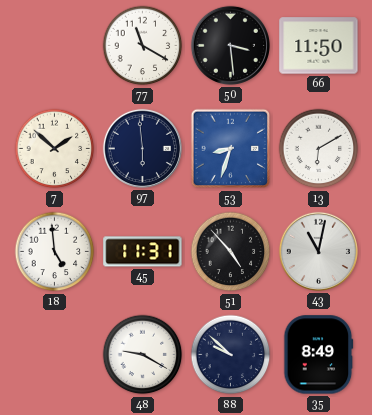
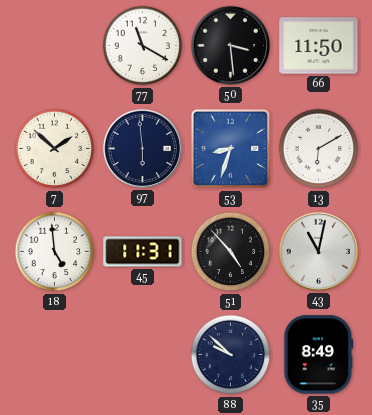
48: 9:20 -> none (143, 355)
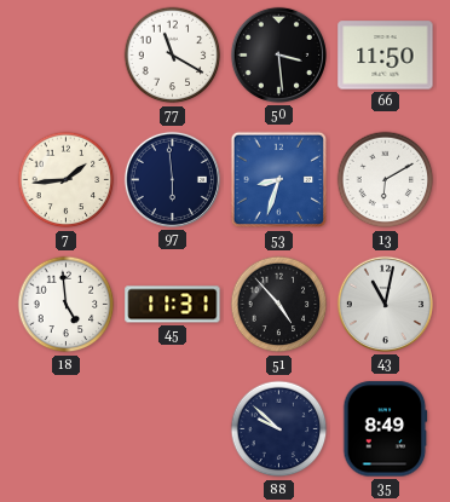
7: 1:52 -> 1:44 (67, 180)
